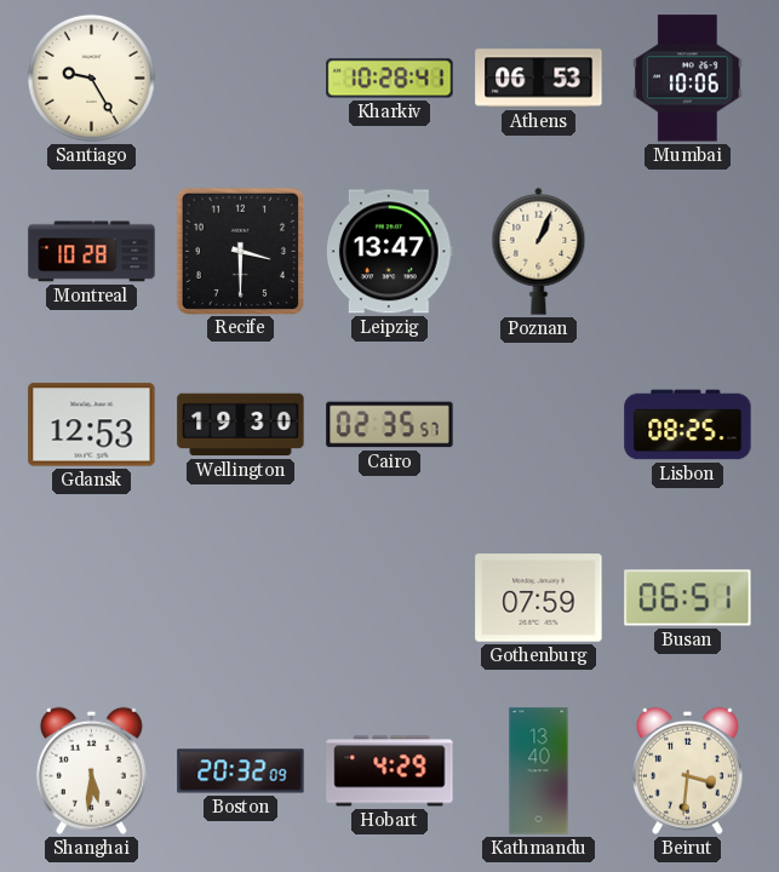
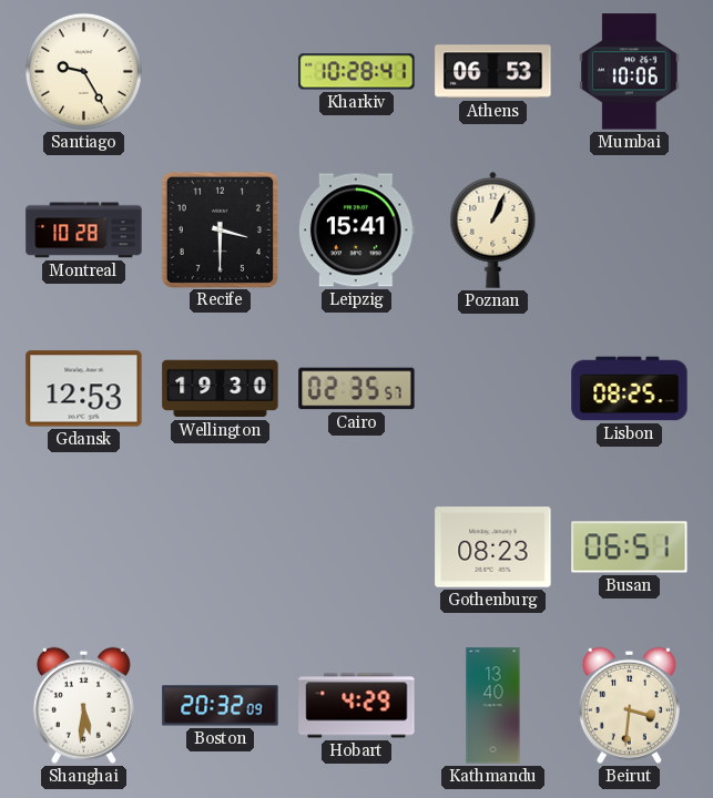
Leipzig: 13:47 -> 15:41 (356, 231)
Gothenburg: 07:59 -> 08:23 (493, 548)
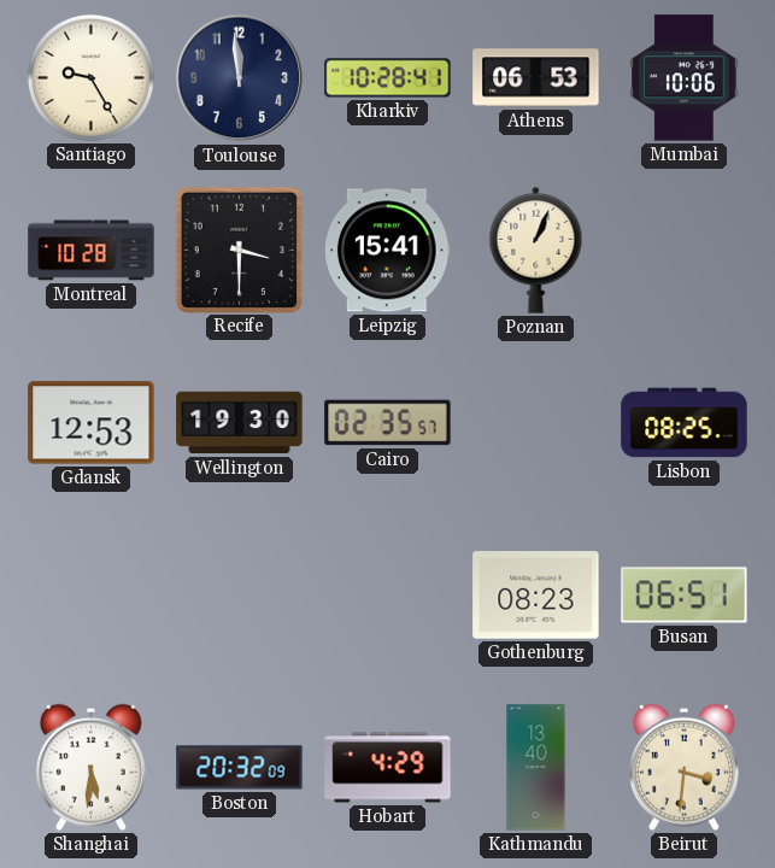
Toulouse: none -> 11:59 (240, 78)
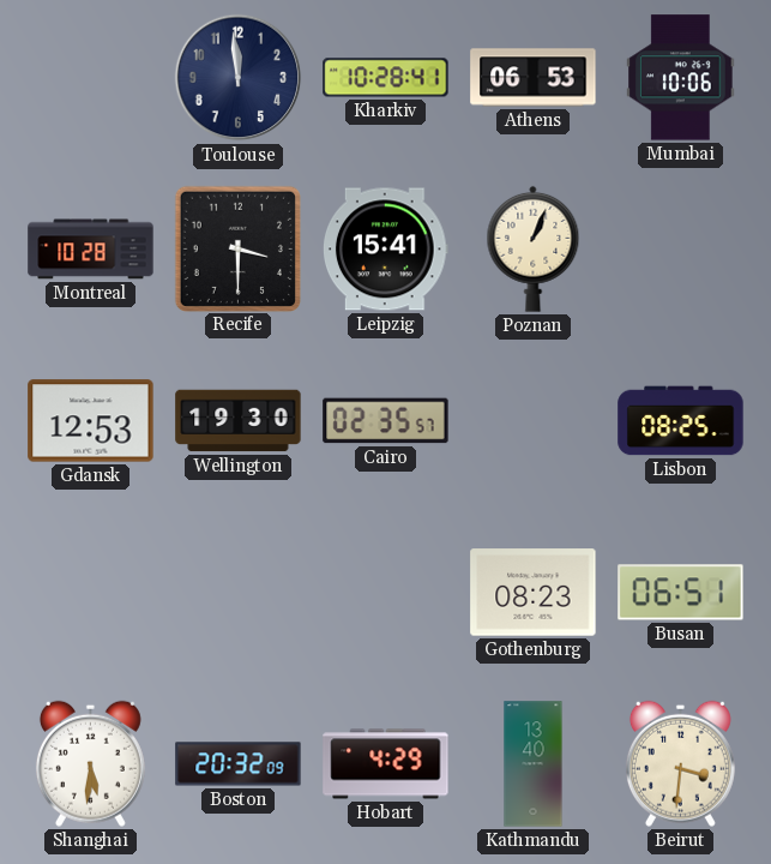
Santiago: 9:25 -> none (90, 77)
